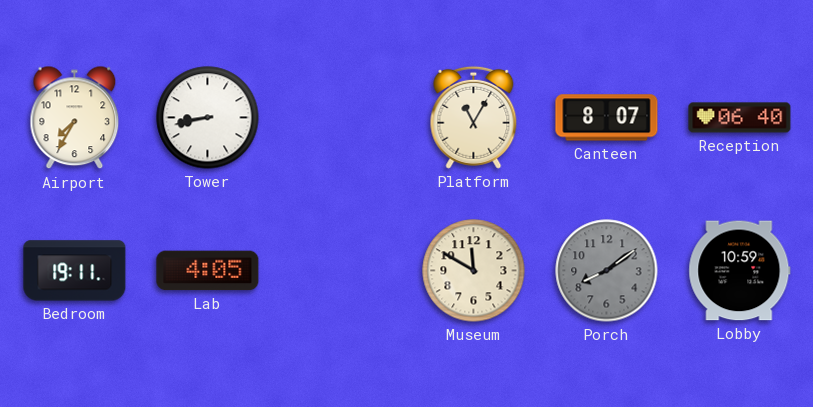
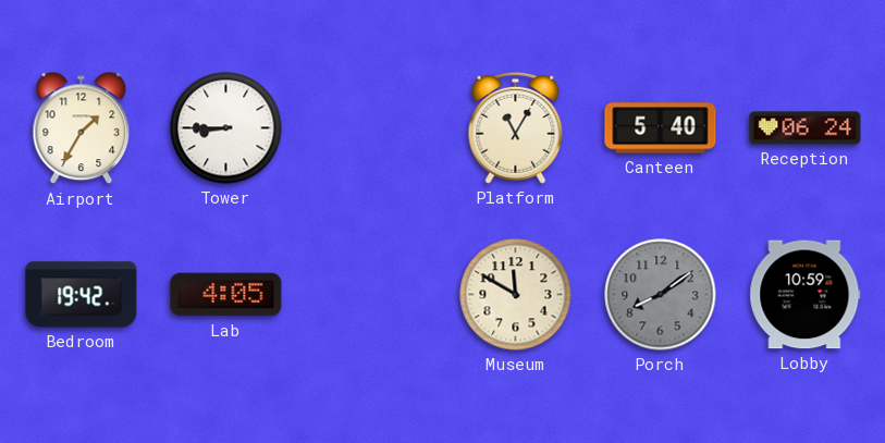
Airport: 7:35 -> 1:35 (82, 128)
Tower: 8:43 -> 8:45 (226, 128)
Canteen: 8:07 -> 5:40 (661, 128)
Reception: 06:40 -> 06:24 (806, 128)
Bedroom: 19:11 -> 19:42 (82, 295)
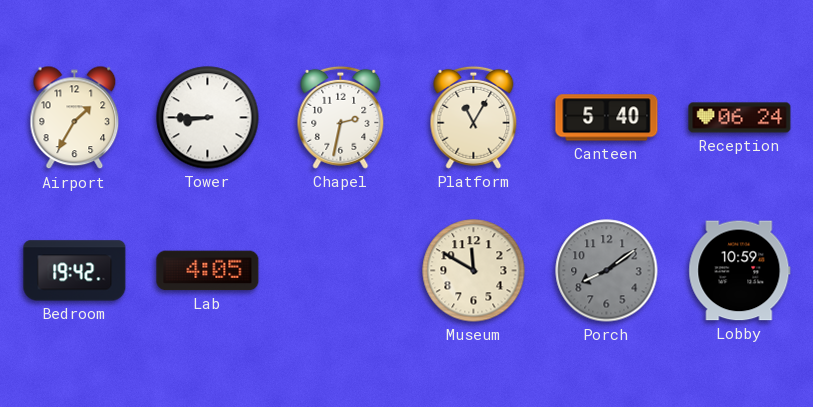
Chapel: none -> 2:32 (341, 117)
